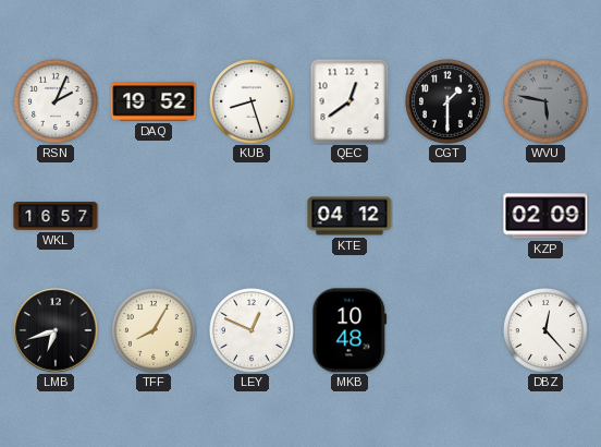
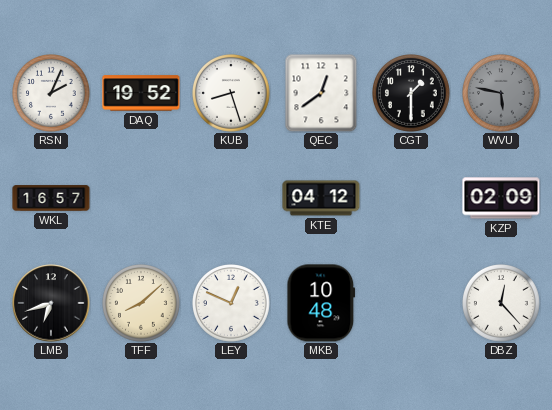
TFF: 8:05 -> 8:08 (142, 304)
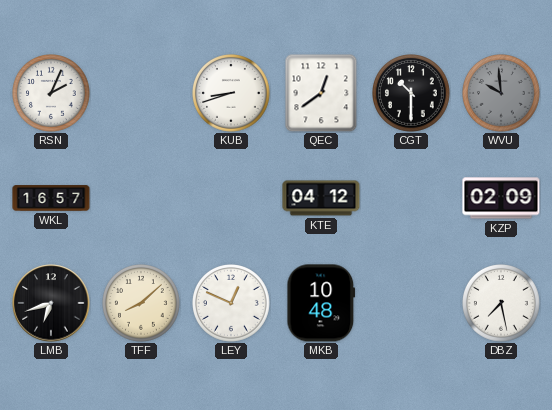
DAQ: 19:52 -> none (141, 93)
KUB: 8:27 -> 8:42 (232, 94)
CGT: 1:30 -> 10:30 (412, 94)
WVU: 5:47 -> 9:59 (502, 94)
DBZ: 12:23 -> 7:28 (502, 304)
